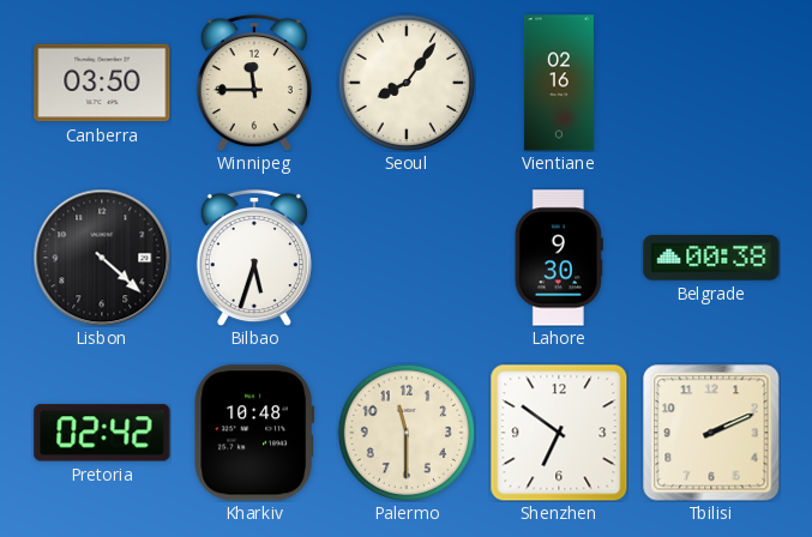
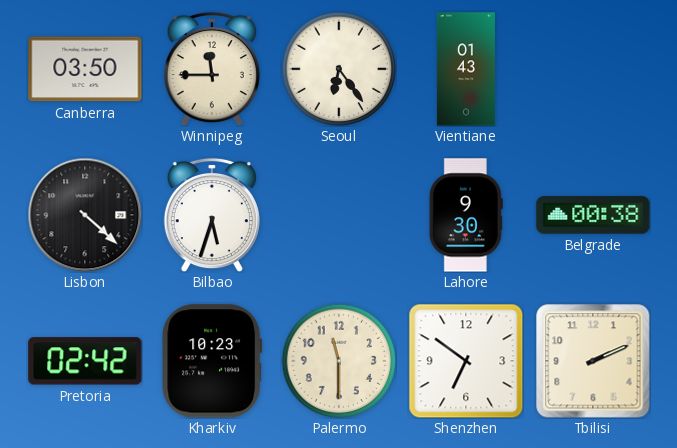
Seoul: 8:06 -> 6:24 (339, 69)
Vientiane: 02:16 -> 01:43 (466, 69)
Kharkiv: 10:48 -> 10:23 (212, 361)
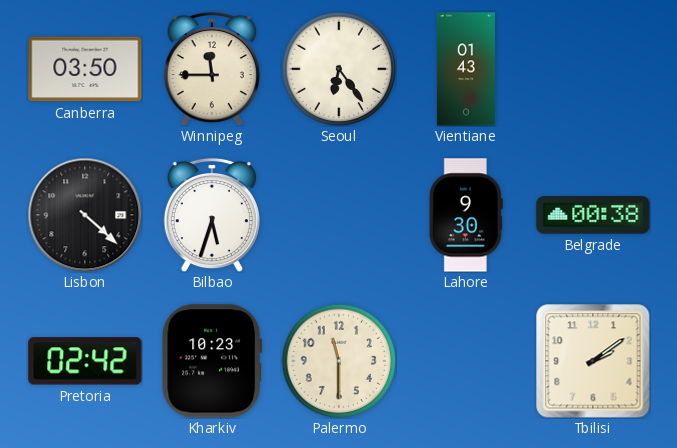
Shenzhen: 6:51 -> none (466, 361)
Tbilisi: 2:11 -> 2:09 (593, 361)
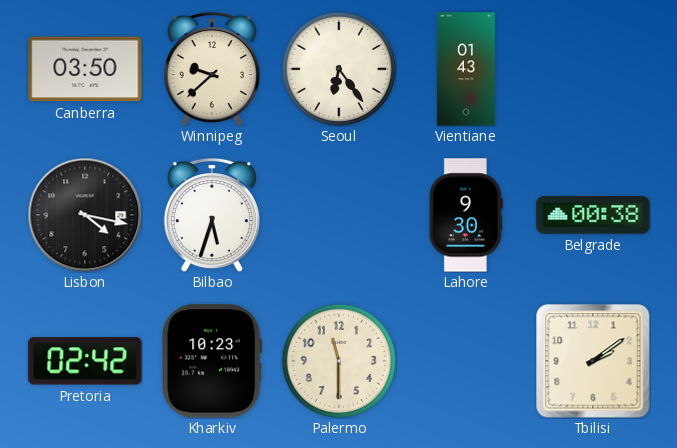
Winnipeg: 11:45 -> 9:38 (212, 69)
Lisbon: 4:22 -> 4:17 (85, 215)
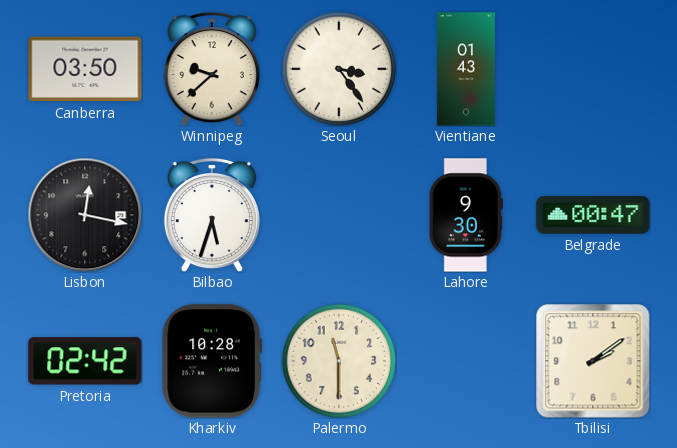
Seoul: 6:24 -> 3:24 (339, 69)
Lisbon: 4:17 -> 12:17 (85, 215)
Belgrade: 00:38 -> 00:47 (593, 215)
Kharkiv: 10:23 -> 10:28 (212, 361)
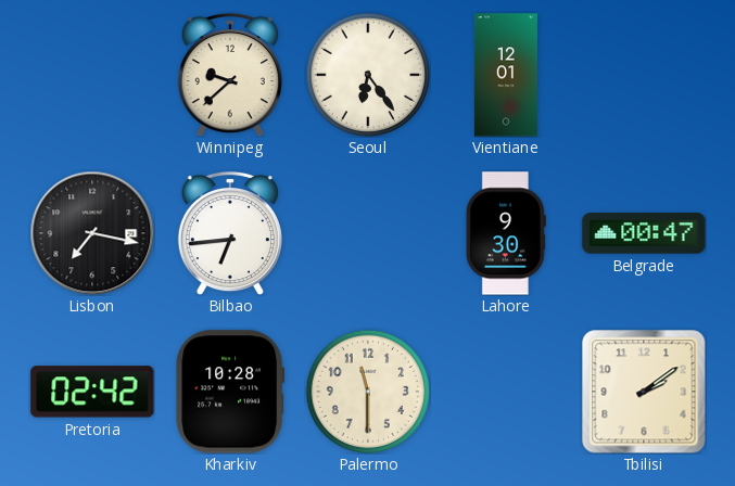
Canberra: 03:50 -> none (85, 69)
Seoul: 3:24 -> 6:24 (368, 75)
Vientiane: 01:43 -> 12:01 (506, 75)
Lisbon: 12:17 -> 7:17 (92, 233)
Bilbao: 5:33 -> 6:44 (230, 233)
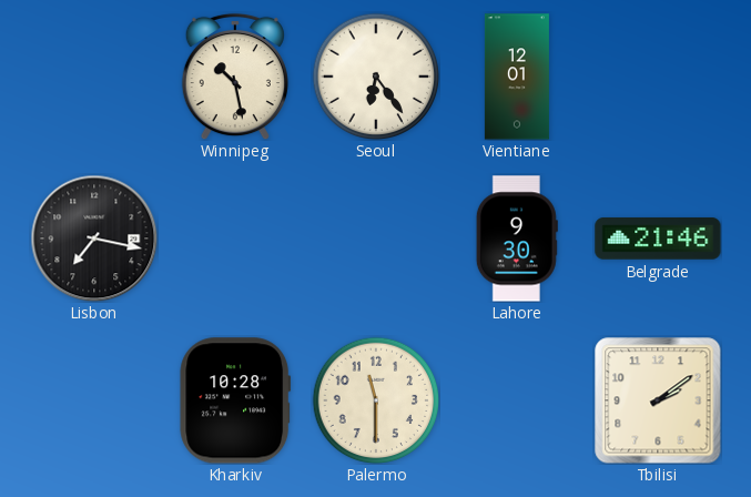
Winnipeg: 9:38 -> 10:28 (235, 77)
Bilbao: 6:44 -> none (230, 233)
Belgrade: 00:47 -> 21:46 (658, 239)
Pretoria: 02:42 -> none (92, 392)
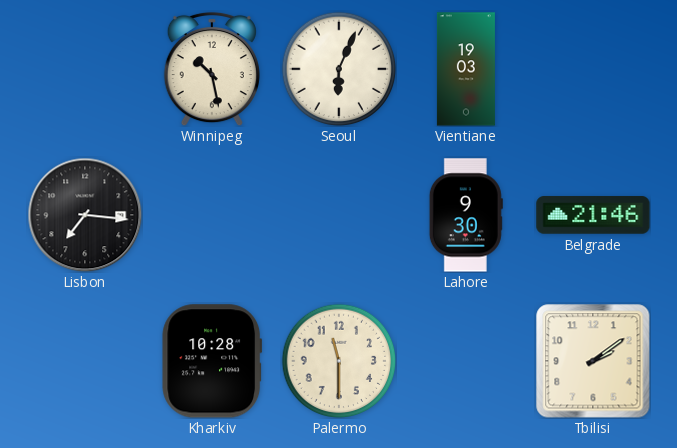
Seoul: 6:24 -> 6:04 (339, 69)
Vientiane: 12:01 -> 19:03 (466, 69)
Lisbon: 7:17 -> 7:16 (85, 215)
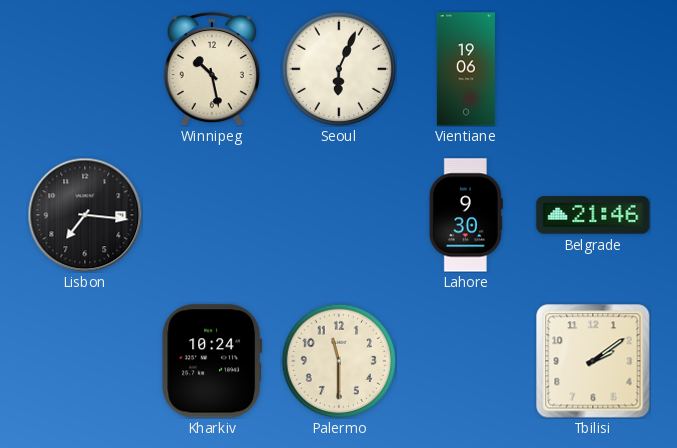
Vientiane: 19:03 -> 19:06 (466, 69)
Kharkiv: 10:28 -> 10:24 (212, 361)
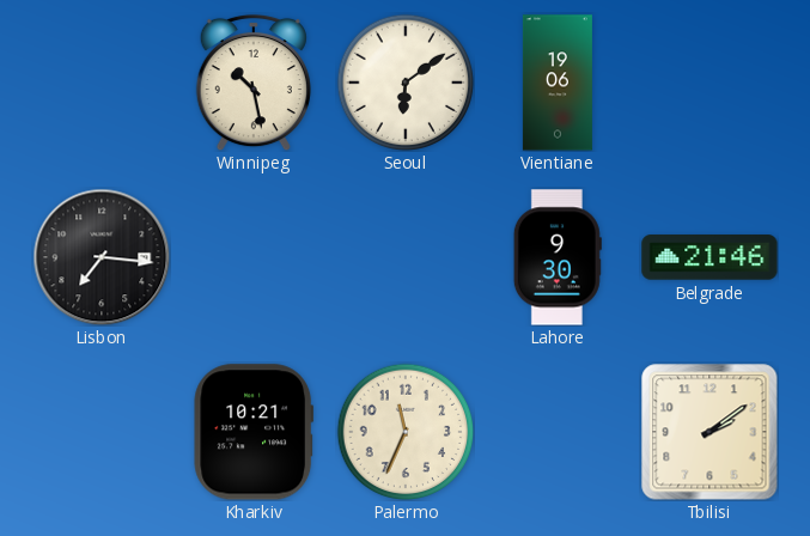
Seoul: 6:04 -> 6:09 (406, 83)
Kharkiv: 10:24 -> 10:21 (254, 432)
Palermo: 11:30 -> 11:34 (406, 432)
